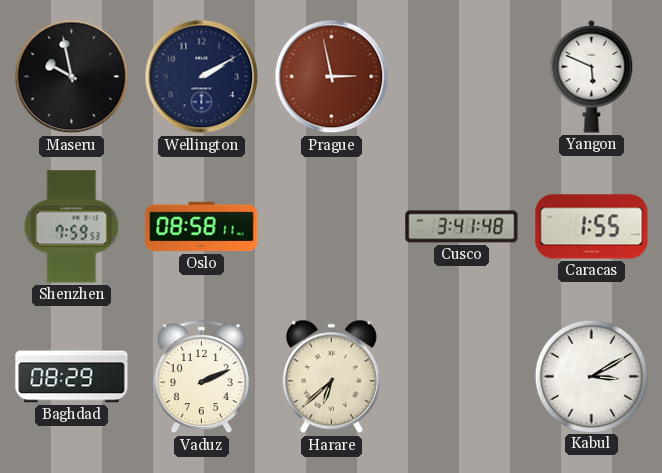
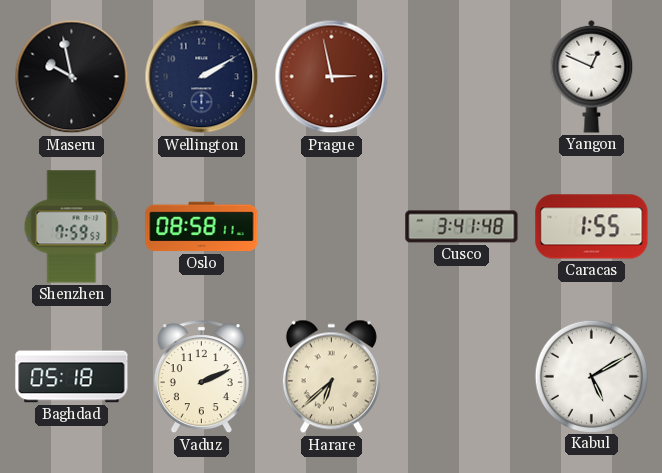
Yangon: 5:49 -> 12:49 (592, 76)
Baghdad: 08:29 -> 05:18 (72, 377)
Kabul: 3:10 -> 5:10 (591, 376)
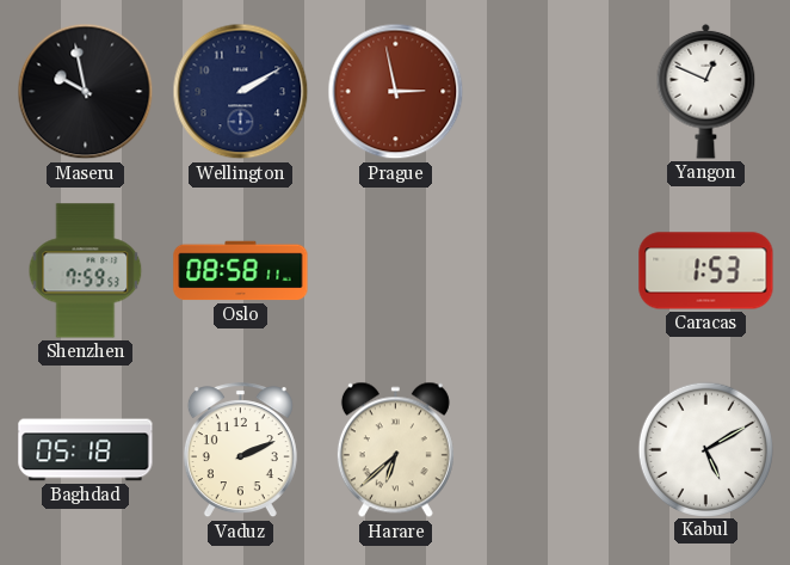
Cusco: 3:41 -> none (462, 227)
Caracas: 1:55 -> 1:53 (706, 271)
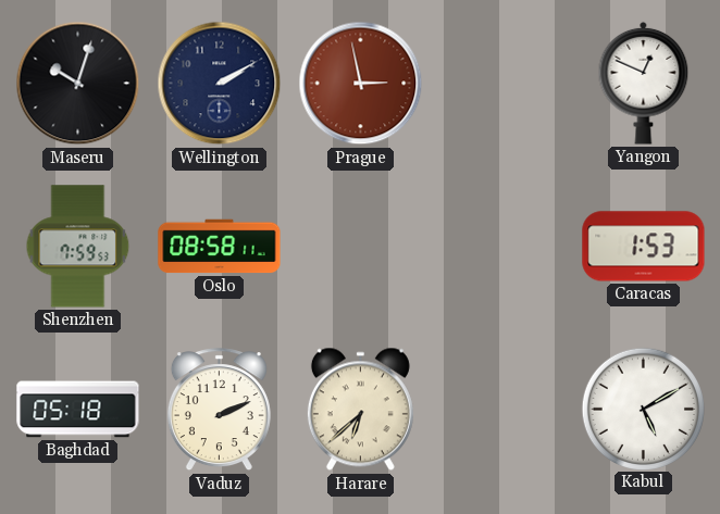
Maseru: 9:58 -> 10:03 (78, 84)
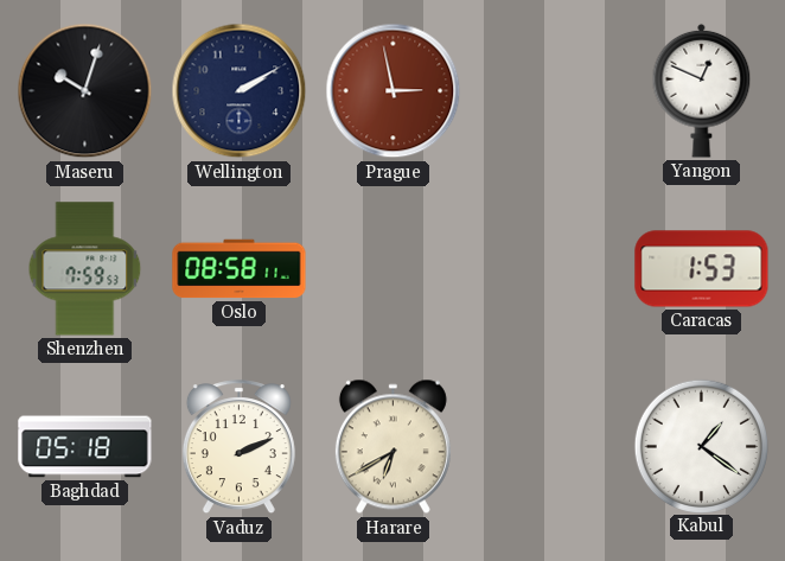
Harare: 6:38 -> 6:40 (392, 447)
Kabul: 5:10 -> 1:21 (701, 446)
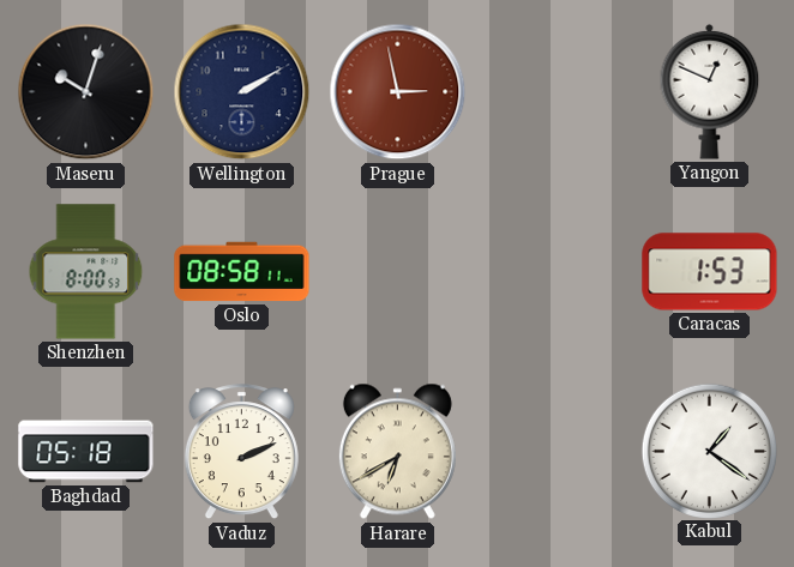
Shenzhen: 7:59 -> 8:00 (86, 272)
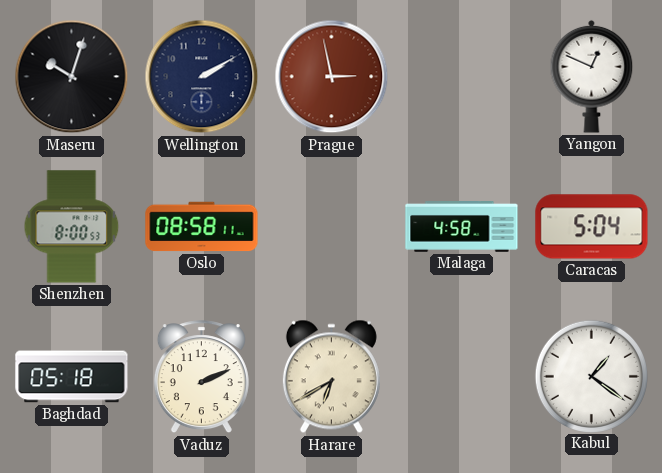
Malaga: none -> 4:58 (462, 227)
Caracas: 1:53 -> 5:04 (592, 227)
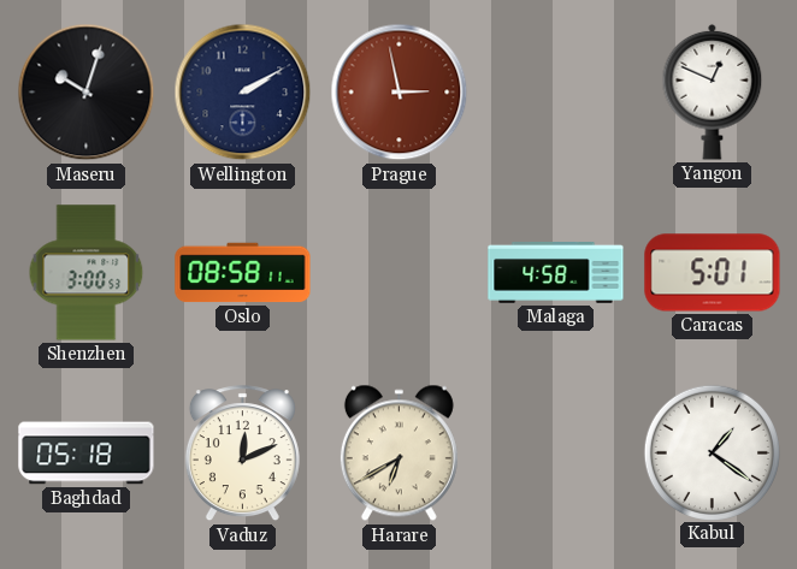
Shenzhen: 8:00 -> 3:00 (87, 273)
Caracas: 5:04 -> 5:01 (713, 273)
Vaduz: 2:11 -> 12:11 (242, 454)
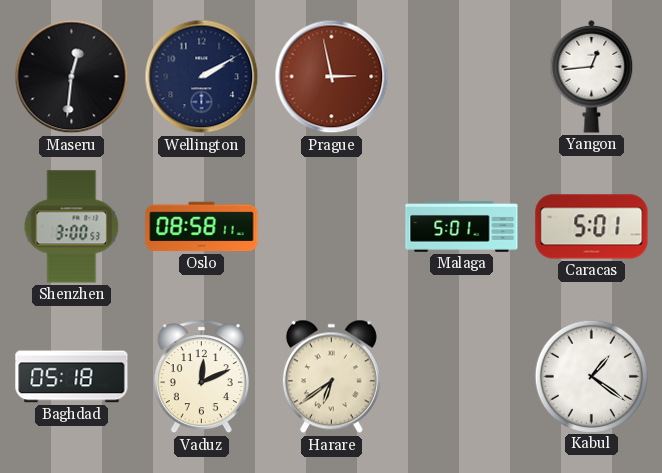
Maseru: 10:03 -> 12:31 (72, 77)
Yangon: 12:49 -> 12:44 (592, 76)
Malaga: 4:58 -> 5:01 (462, 227)
Harare: 6:40 -> 6:39 (331, 377)
